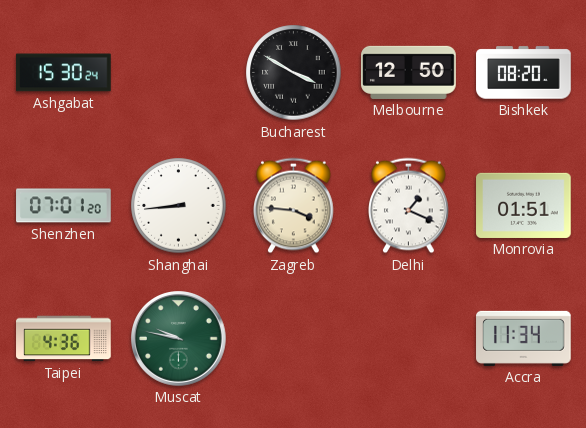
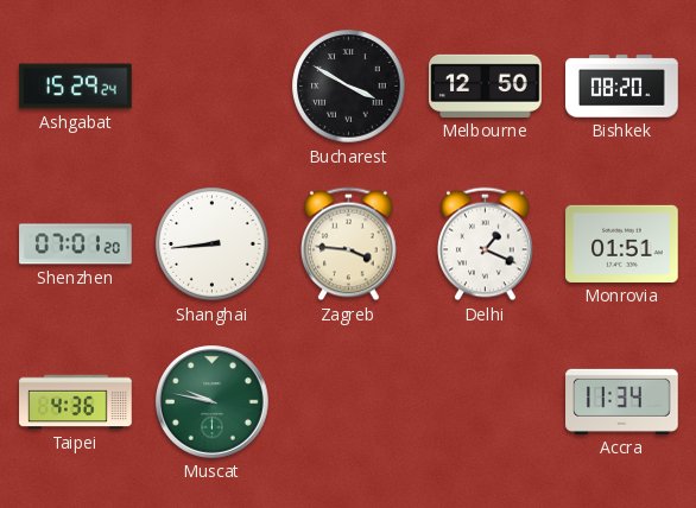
Ashgabat: 15:30 -> 15:29 (76, 87)
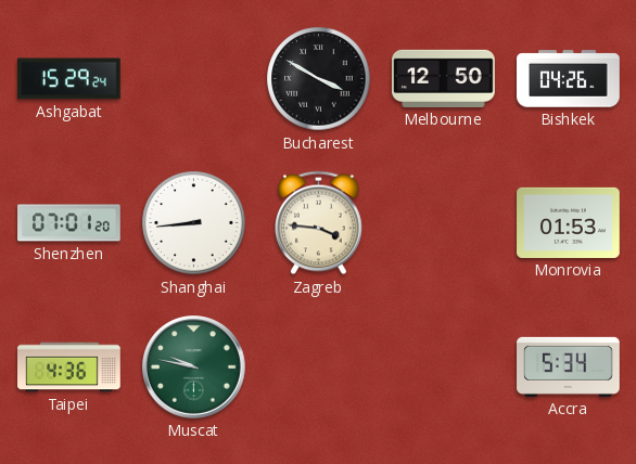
Bishkek: 08:20 -> 04:26 (569, 79)
Delhi: 1:19 -> none (486, 245)
Monrovia: 01:51 -> 01:53 (569, 222)
Accra: 11:34 -> 5:34 (569, 366)
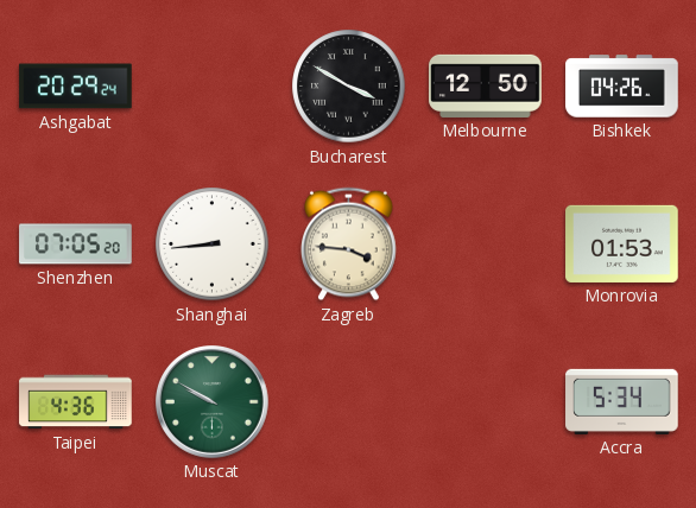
Ashgabat: 15:29 -> 20:29 (76, 87)
Shenzhen: 07:01 -> 07:05 (76, 245)
Muscat: 9:47 -> 9:50 (213, 402)
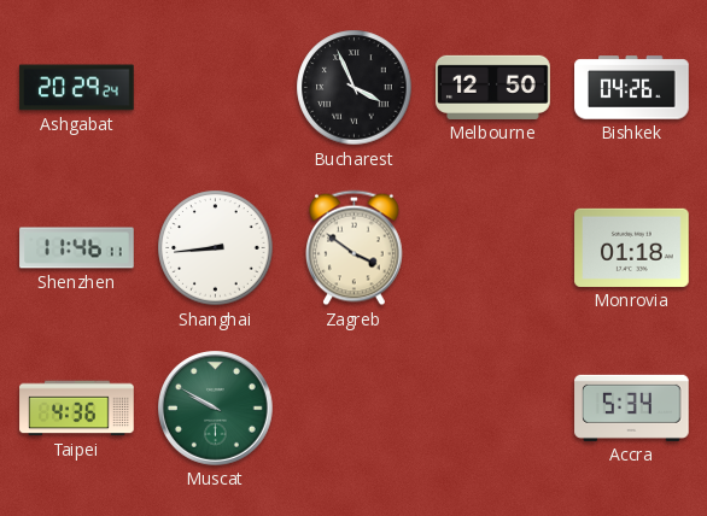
Bucharest: 3:50 -> 3:56 (355, 88)
Shenzhen: 07:05 -> 11:46 (77, 248)
Zagreb: 3:46 -> 3:51 (355, 248)
Monrovia: 01:53 -> 01:18 (632, 247)
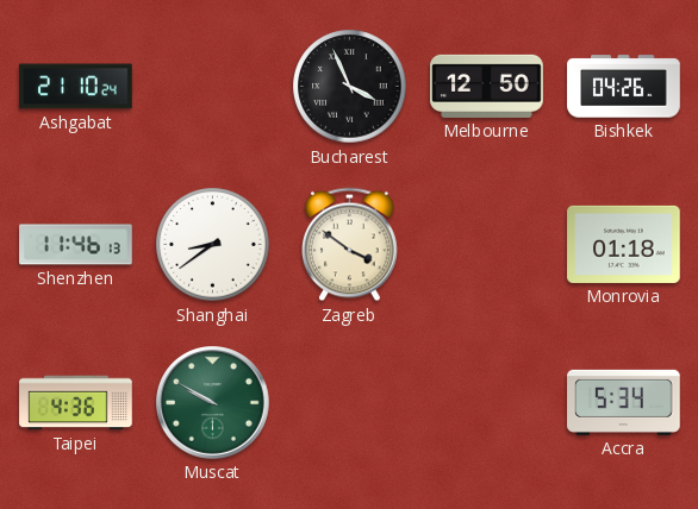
Ashgabat: 20:29 -> 21:10 (76, 87)
Shenzhen: 11:46:11 -> 11:46:13 (76, 245)
Shanghai: 8:44 -> 8:39 (213, 245)
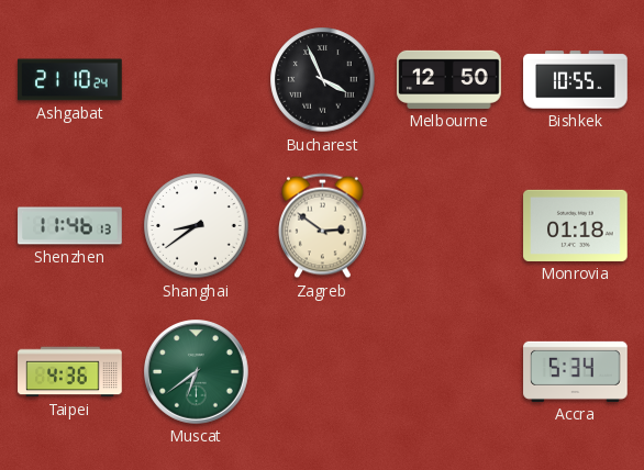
Bishkek: 04:26 -> 10:55 (576, 80)
Zagreb: 3:51 -> 2:51 (323, 226)
Muscat: 9:50 -> 6:39 (197, 372)
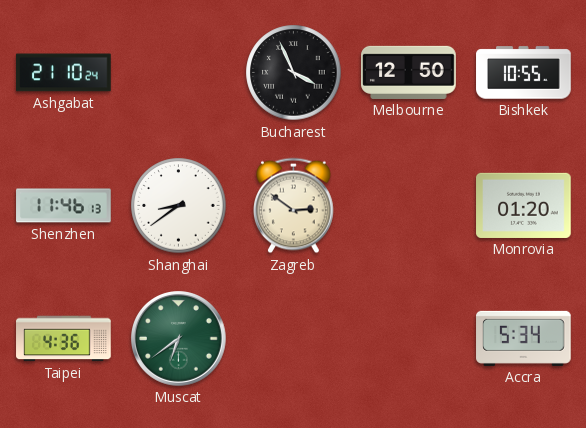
Monrovia: 01:18 -> 01:20 (524, 205)
